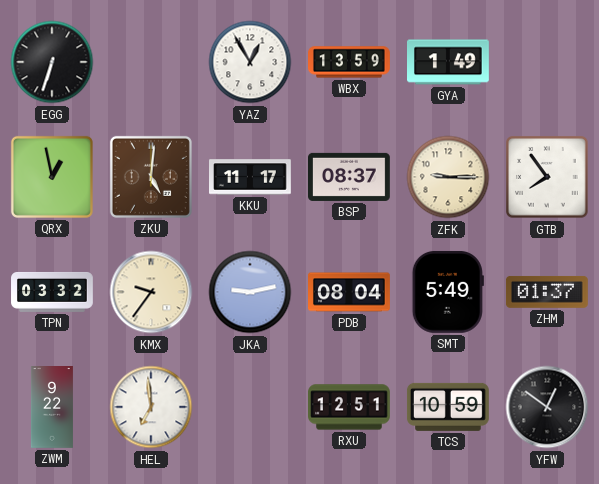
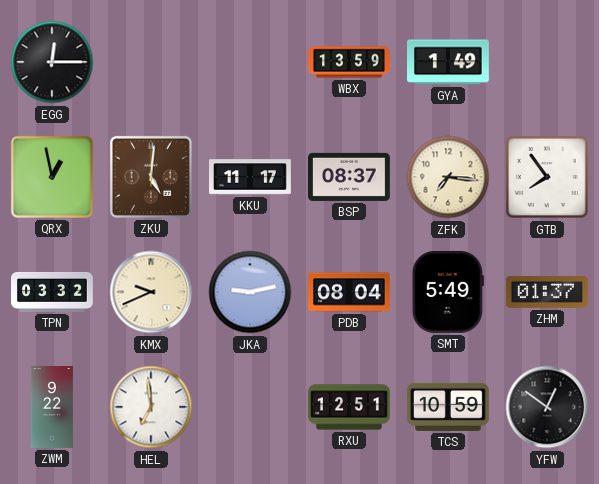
EGG: 6:33 -> 12:15 (52, 62)
YAZ: 12:55 -> none (250, 62)
ZFK: 9:15 -> 7:16 (448, 177)
KMX: 9:36 -> 9:41 (151, 292)
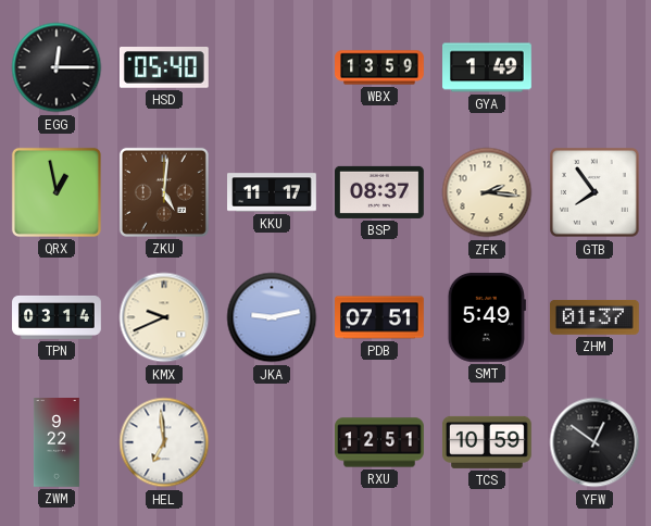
HSD: none -> 05:40 (164, 68)
ZFK: 7:16 -> 2:16 (487, 192)
TPN: 03:32 -> 03:14 (57, 317)
PDB: 08:04 -> 07:51 (380, 317)
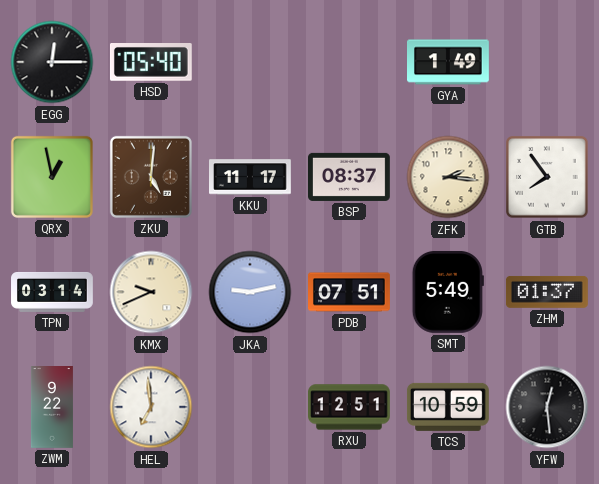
WBX: 13:59 -> none (380, 67)
YFW: 12:51 -> 12:29 (547, 407)
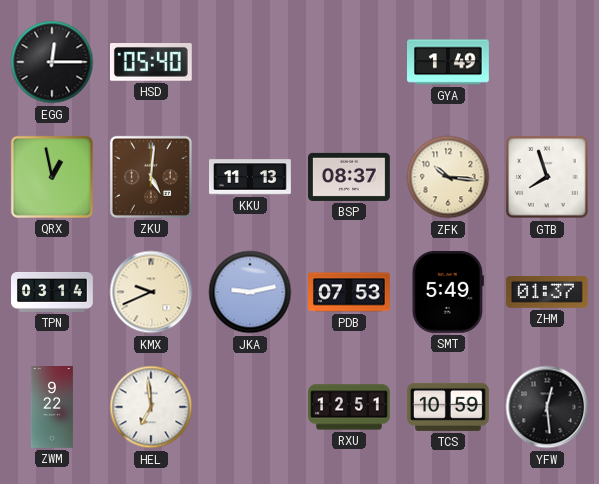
KKU: 11:17 -> 11:13 (251, 177)
ZFK: 2:16 -> 10:16 (448, 177)
GTB: 7:54 -> 7:57 (548, 178)
PDB: 07:51 -> 07:53 (350, 292)
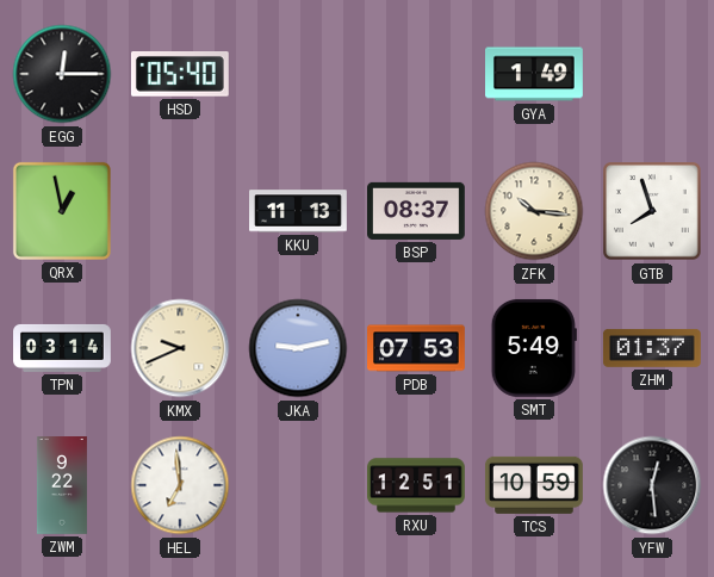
ZKU: 5:01 -> none (151, 177)
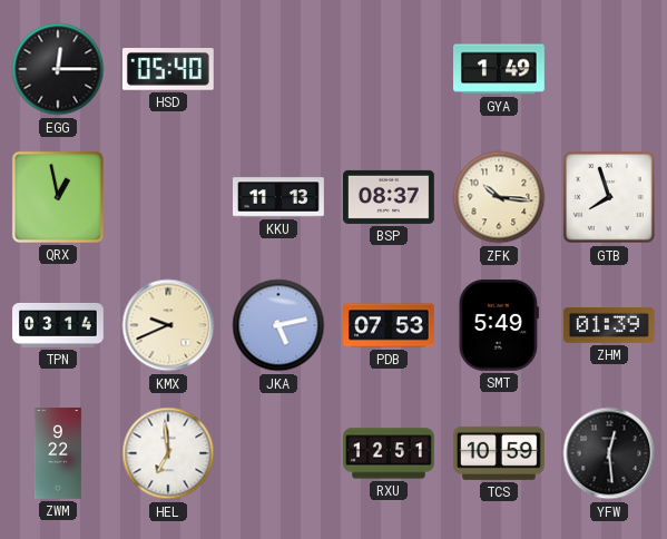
JKA: 9:13 -> 5:13 (278, 325)
ZHM: 01:37 -> 01:39 (609, 325)
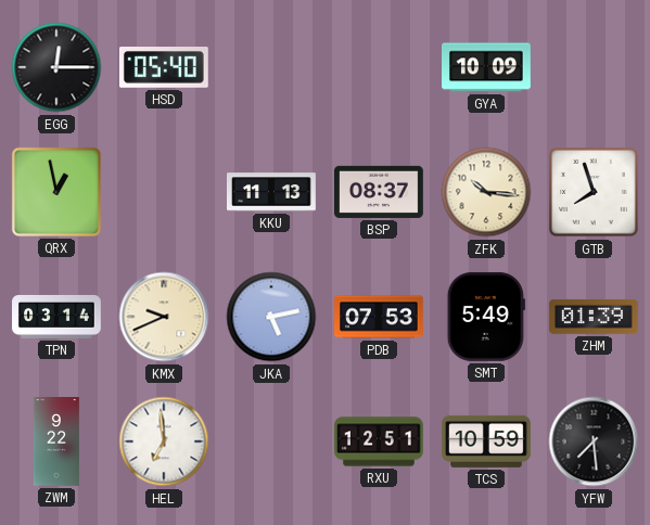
GYA: 1:49 -> 10:09 (487, 67)
YFW: 12:29 -> 7:29 (594, 441)
